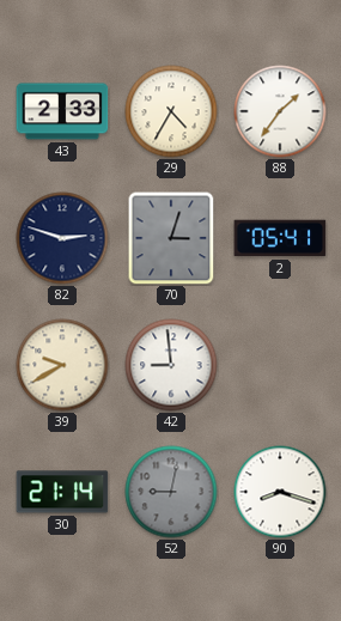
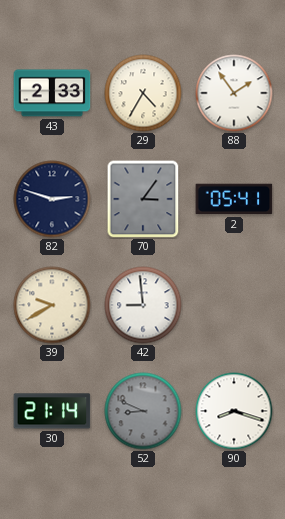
88: 1:36 -> 1:54 (234, 93)
70: 3:03 -> 3:06 (143, 199)
52: 9:02 -> 8:49 (143, 411)
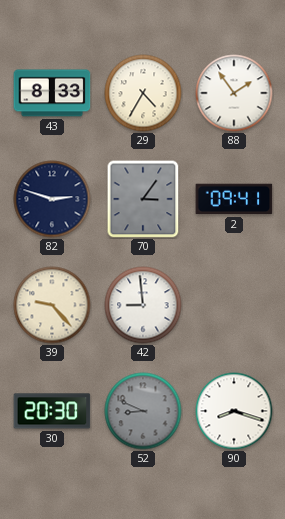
43: 2:33 -> 8:33 (52, 93)
2: 05:41 -> 09:41 (234, 199)
39: 9:40 -> 9:23 (52, 305)
30: 21:14 -> 20:30 (52, 411)
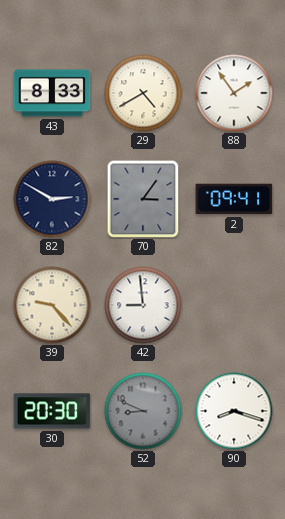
29: 4:35 -> 4:40 (143, 93)
82: 2:48 -> 2:50 (52, 199)
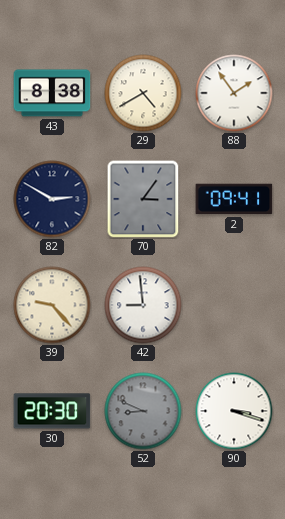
43: 8:33 -> 8:38 (52, 93)
90: 8:18 -> 3:18 (234, 411)
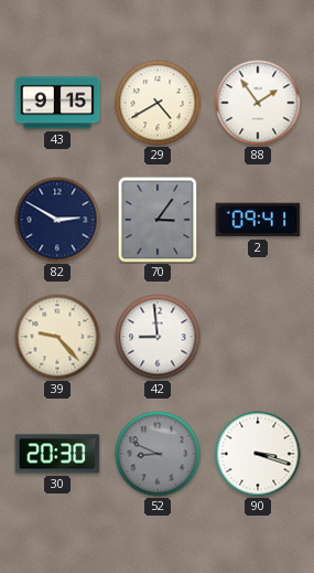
43: 8:38 -> 9:15 (57, 103)
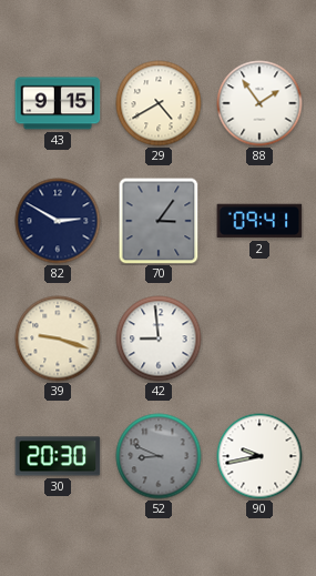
39: 9:23 -> 9:18 (58, 338)
90: 3:18 -> 9:43 (259, 456)
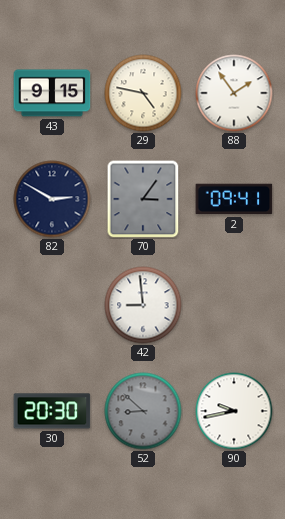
29: 4:40 -> 4:47 (143, 93)
39: 9:18 -> none (58, 338)
52: 8:49 -> 8:52 (143, 411)
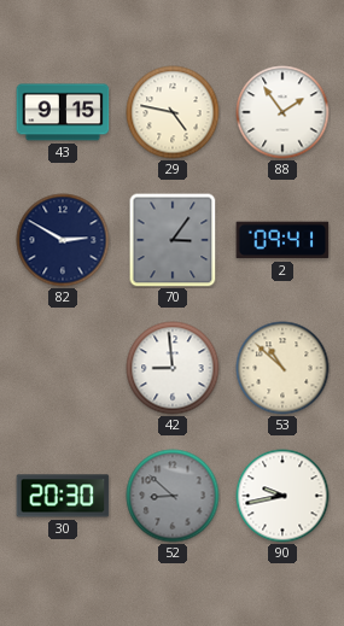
53: none -> 10:52 (282, 368)
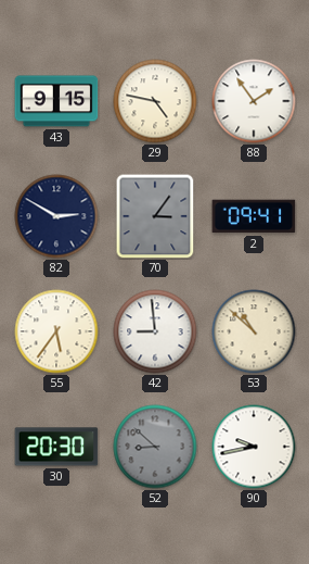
55: none -> 5:36 (56, 331)
